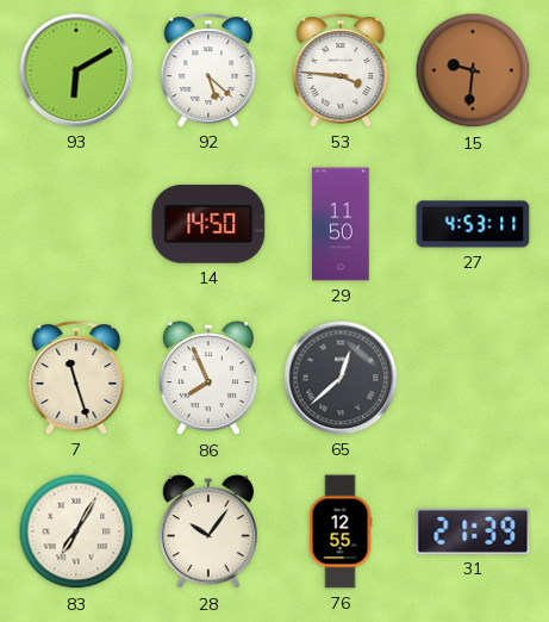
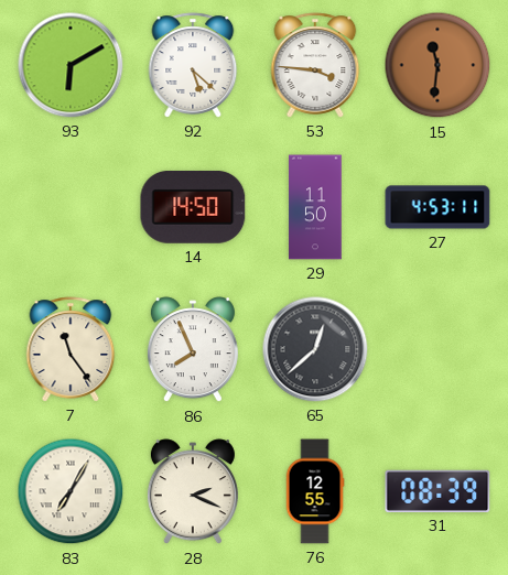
15: 9:31 -> 11:31 (437, 65)
7: 11:27 -> 11:24 (71, 349)
28: 10:06 -> 2:19 (193, 492)
31: 21:39 -> 08:39 (437, 491)
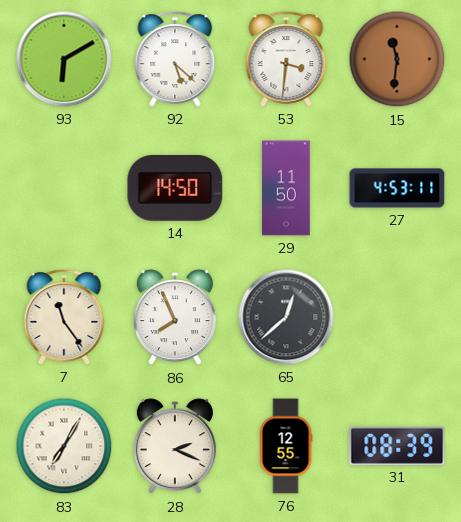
53: 3:46 -> 3:31 (286, 59)
